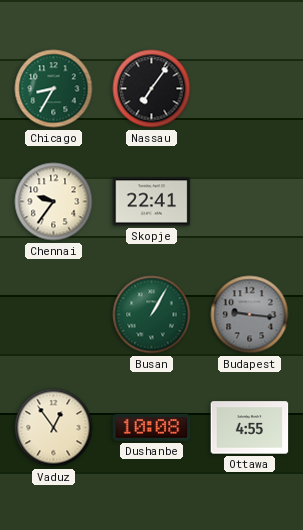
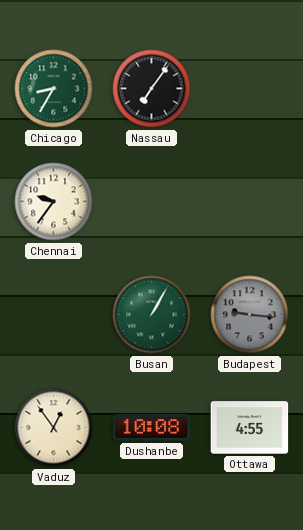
Skopje: 22:41 -> none (152, 202)
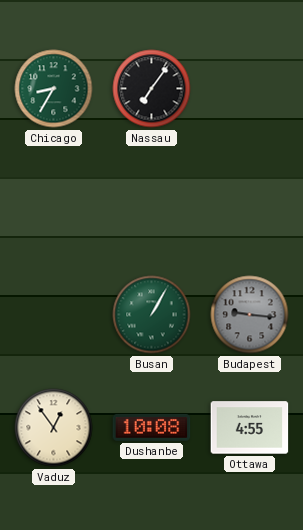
Chennai: 9:36 -> none (54, 202)
